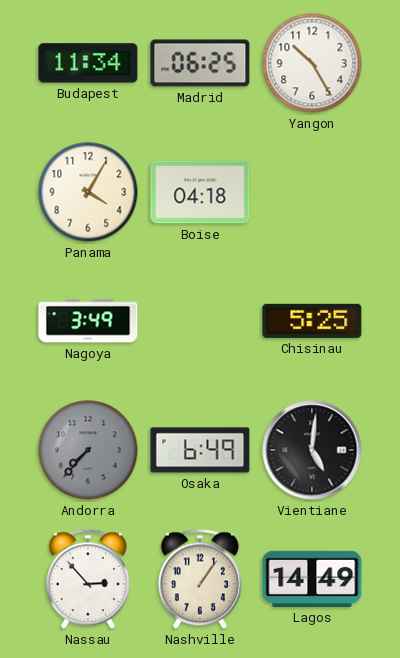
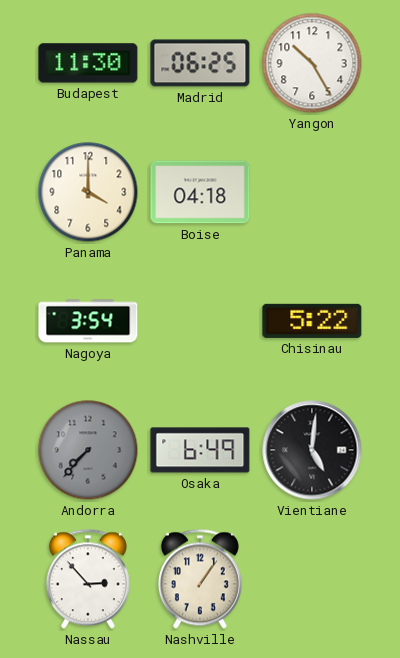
Budapest: 11:34 -> 11:30 (88, 63)
Panama: 4:05 -> 4:00 (88, 192)
Nagoya: 3:49 -> 3:54 (88, 321)
Chisinau: 5:25 -> 5:22 (312, 321)
Lagos: 14:49 -> none (312, 579)
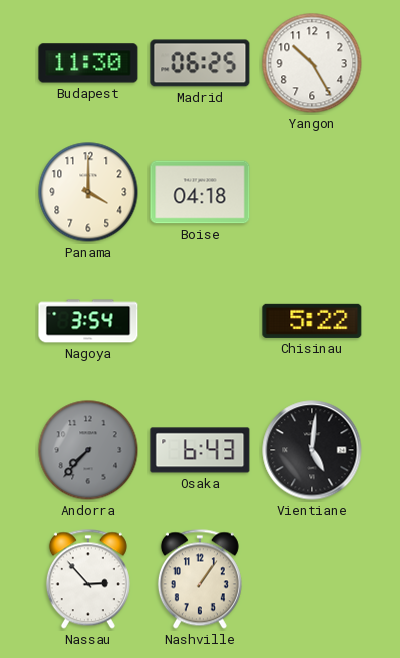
Osaka: 6:49 -> 6:43 (200, 450)
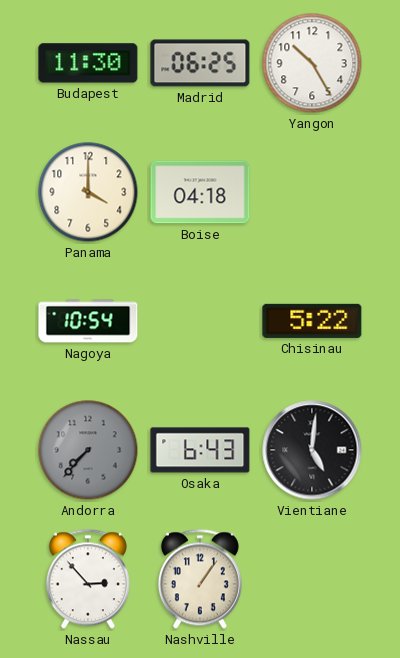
Nagoya: 3:54 -> 10:54 (88, 321)
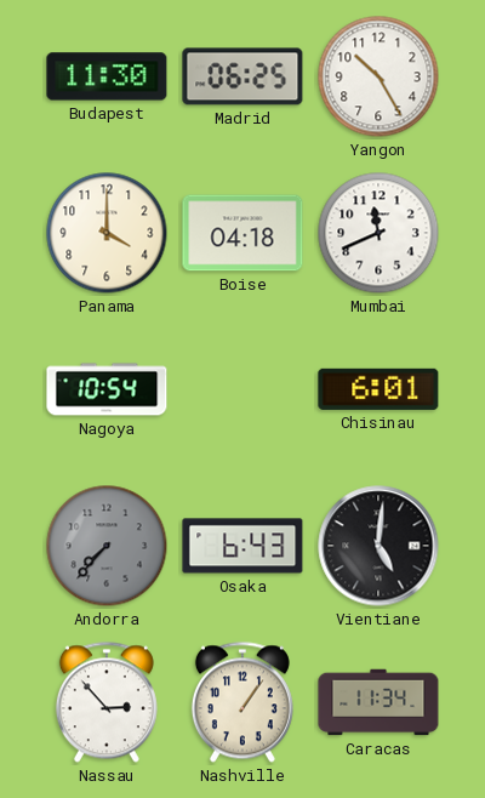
Mumbai: none -> 11:41 (378, 233)
Chisinau: 5:22 -> 6:01 (378, 389)
Caracas: none -> 11:34 (378, 702)
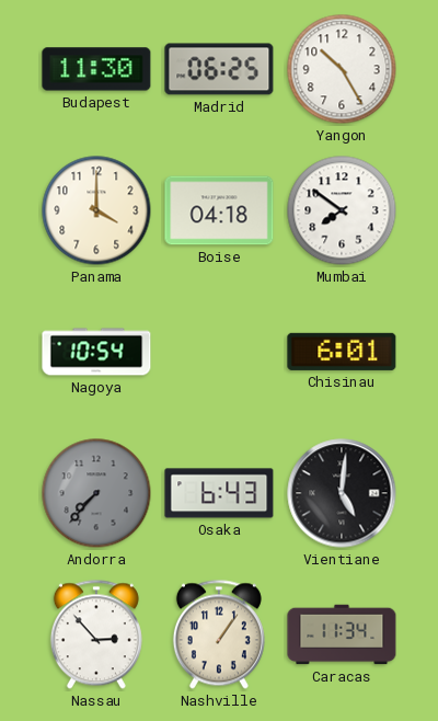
Mumbai: 11:41 -> 7:51 (342, 210)
